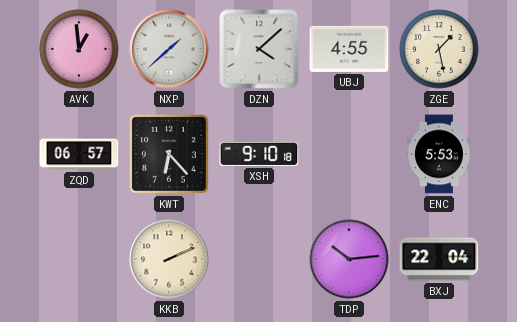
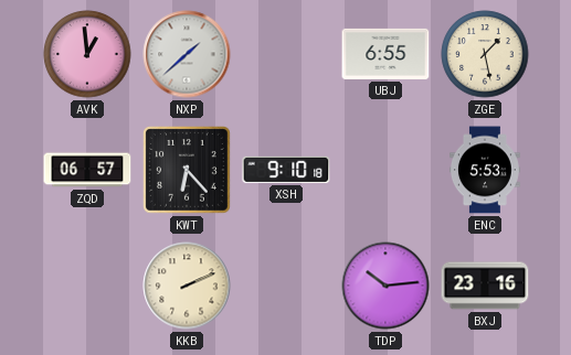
DZN: 4:08 -> none (259, 49)
UBJ: 4:55 -> 6:55 (385, 54)
BXJ: 22:04 -> 23:16 (485, 286)
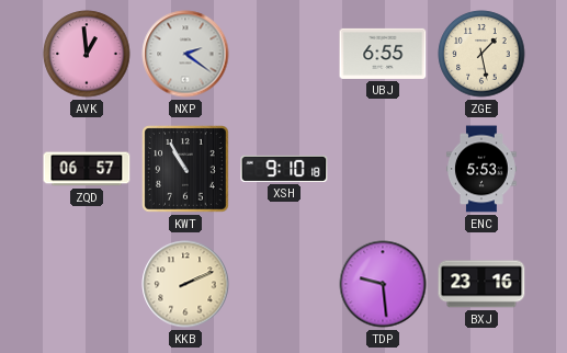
NXP: 1:38 -> 2:21 (185, 54)
KWT: 6:23 -> 10:55 (186, 170)
TDP: 10:14 -> 9:29 (383, 284)
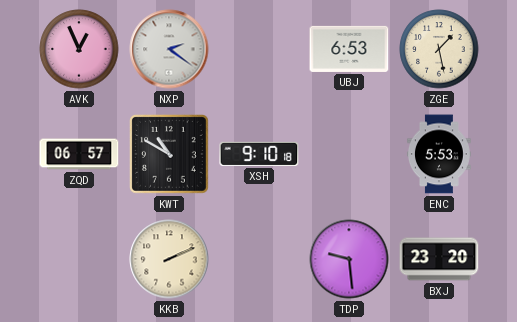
AVK: 12:59 -> 12:56 (79, 49)
UBJ: 6:55 -> 6:53 (349, 49)
KWT: 10:55 -> 10:50 (170, 155)
BXJ: 23:16 -> 23:20 (439, 259)
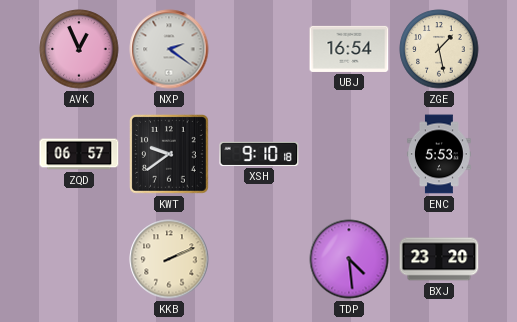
UBJ: 6:53 -> 16:54 (349, 49)
KWT: 10:50 -> 9:39 (170, 155)
TDP: 9:29 -> 4:29 (349, 259)
